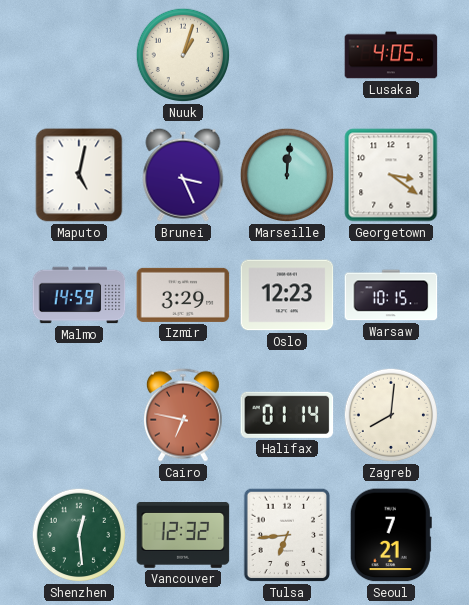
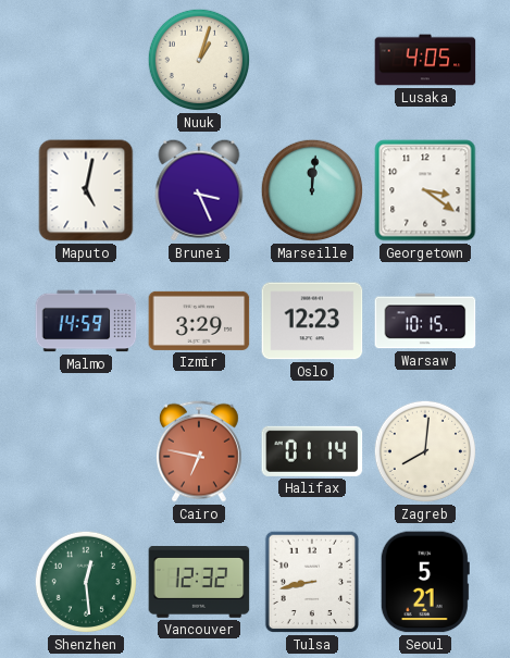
Tulsa: 6:44 -> 8:43 (312, 582)
Seoul: 7:21 -> 5:21 (425, 582)
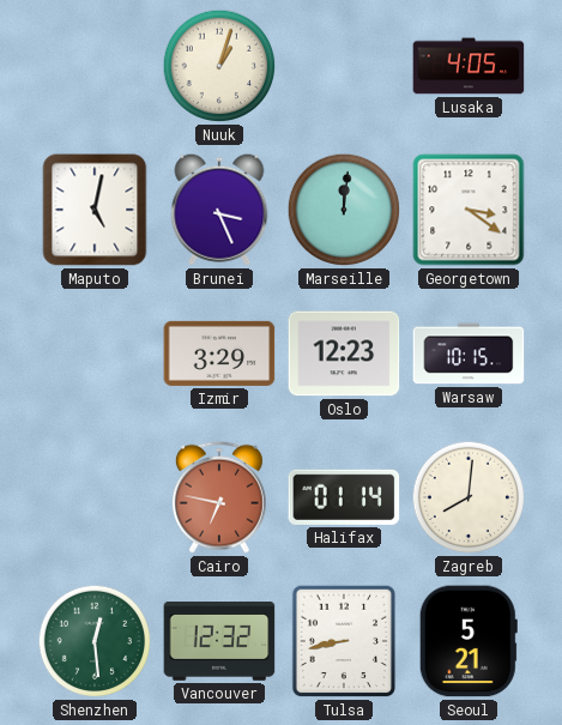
Malmo: 14:59 -> none (86, 321)
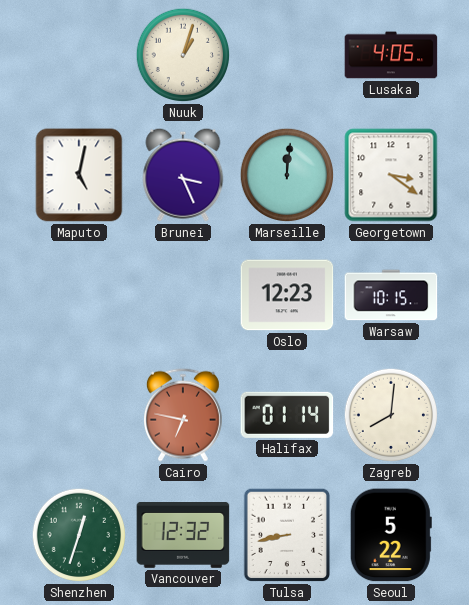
Izmir: 3:29 -> none (219, 354)
Shenzhen: 12:29 -> 12:33 (79, 535)
Seoul: 5:21 -> 5:22 (391, 535)
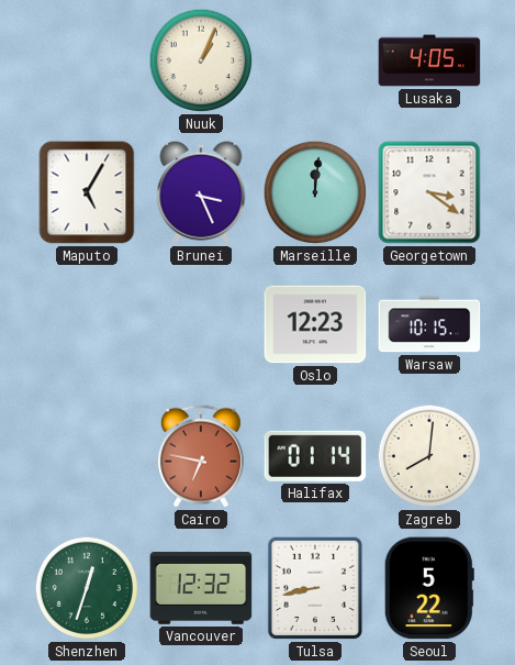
Nuuk: 1:03 -> 1:04 (201, 60)
Maputo: 5:02 -> 5:05 (87, 192)
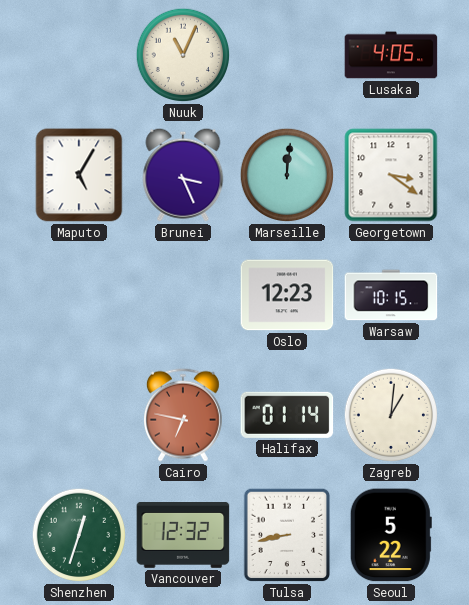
Nuuk: 1:04 -> 11:04 (183, 55)
Zagreb: 8:01 -> 1:01 (391, 415)
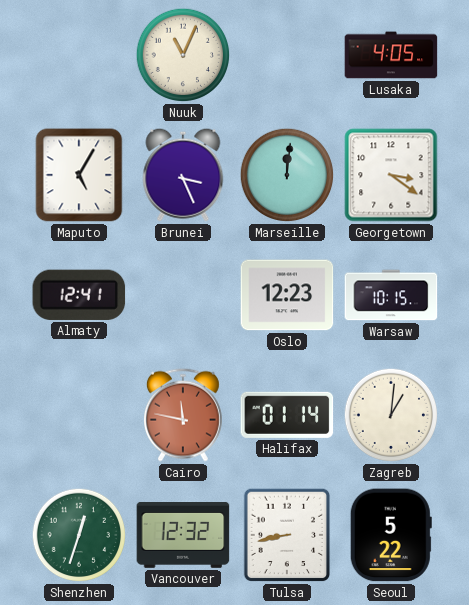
Almaty: none -> 12:41 (79, 295)
Cairo: 6:47 -> 11:47 (183, 415)
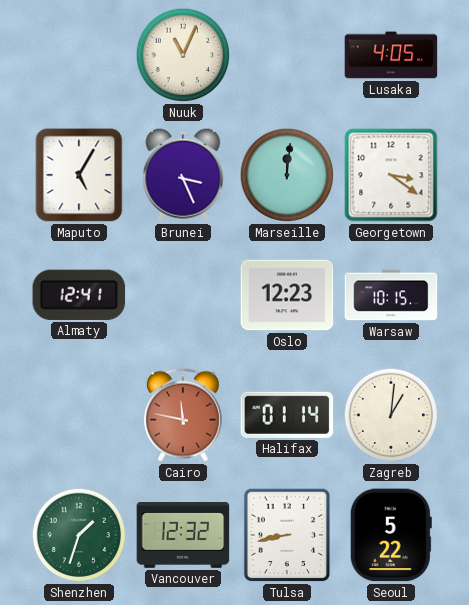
Shenzhen: 12:33 -> 1:33 (79, 535)
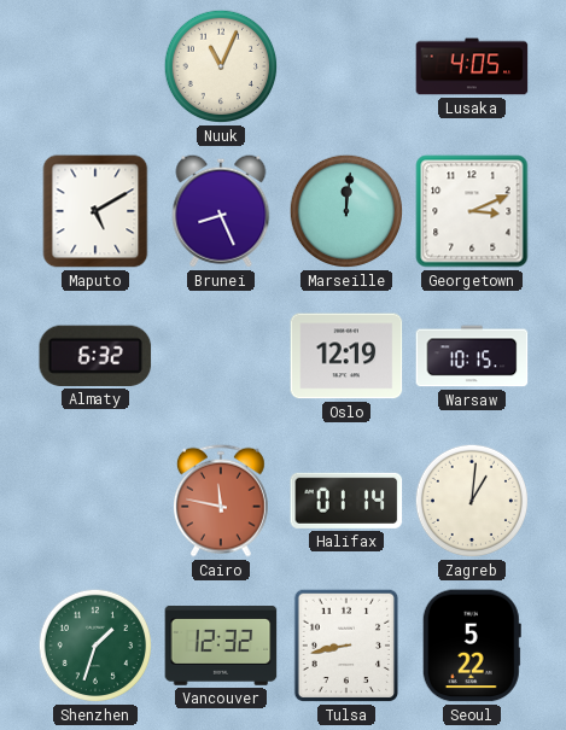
Maputo: 5:05 -> 5:10 (95, 211)
Brunei: 3:26 -> 8:26 (221, 211)
Georgetown: 3:21 -> 3:11 (472, 211)
Almaty: 12:41 -> 6:32 (95, 356)
Oslo: 12:23 -> 12:19 (346, 356)
